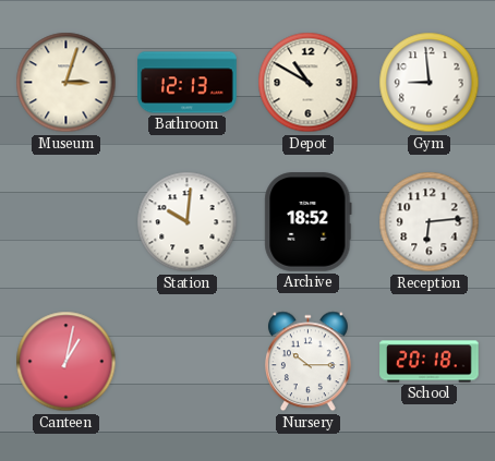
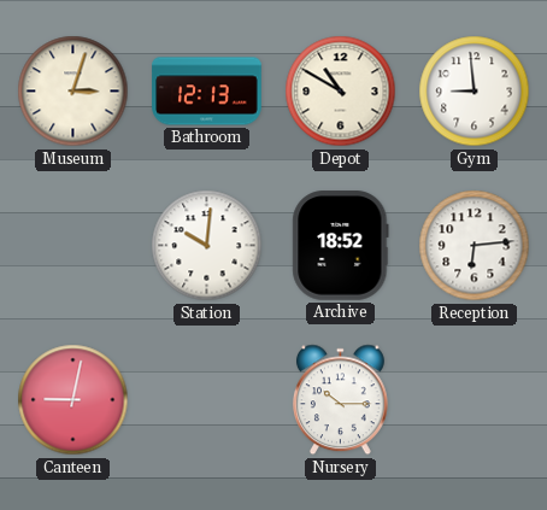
Canteen: 1:02 -> 9:02 (73, 400)
School: 20:18 -> none (430, 362)
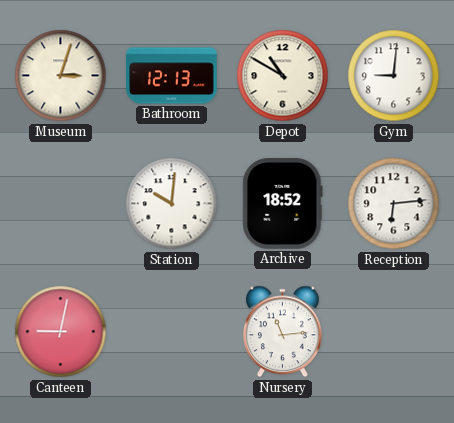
Gym: 8:59 -> 9:01 (394, 76)
Nursery: 10:15 -> 11:14 (282, 332)
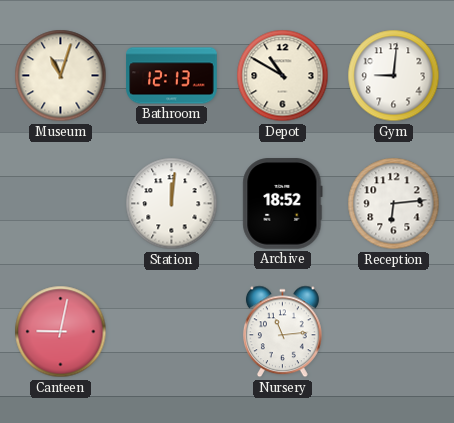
Museum: 3:03 -> 11:03 (61, 76)
Station: 10:01 -> 12:01 (172, 204)
